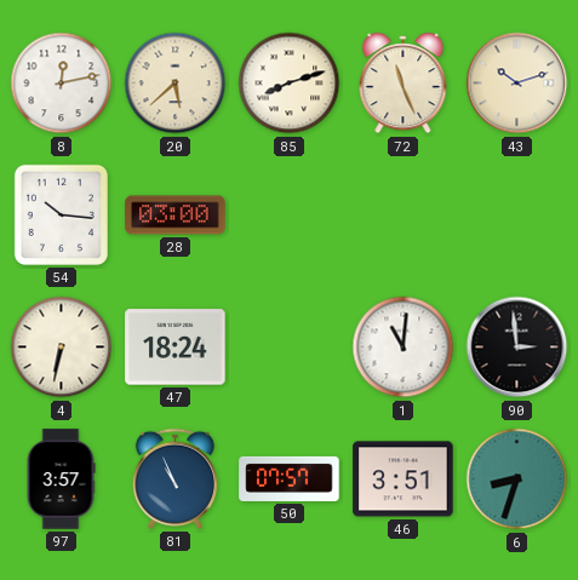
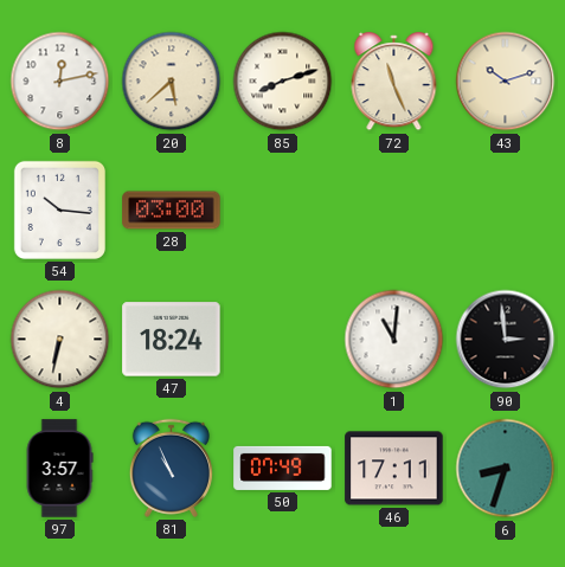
50: 07:57 -> 07:49 (283, 468)
46: 3:51 -> 17:11 (394, 469)
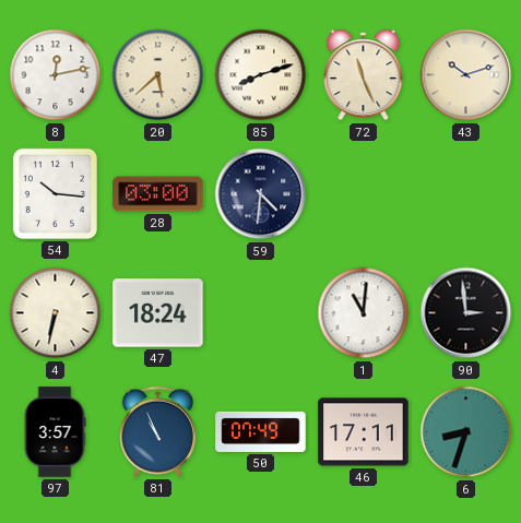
59: none -> 4:31 (261, 194)
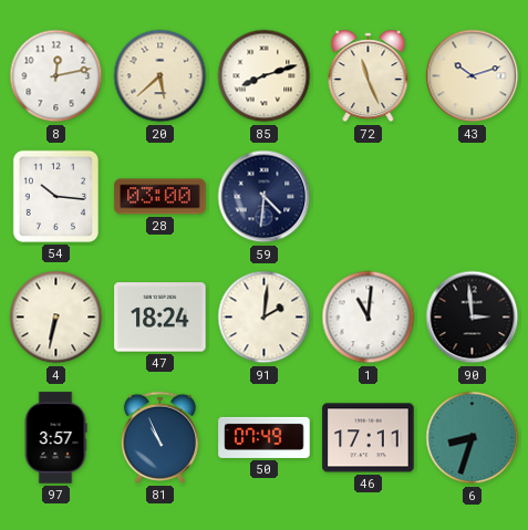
91: none -> 2:01 (265, 318)
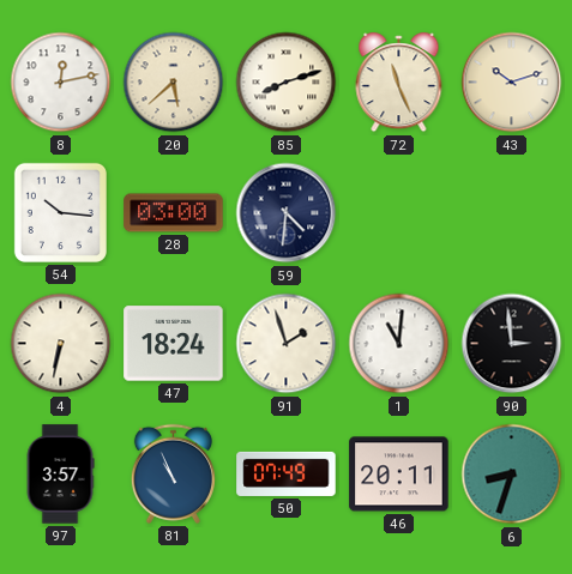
91: 2:01 -> 1:57 (287, 344)
46: 17:11 -> 20:11 (399, 475)
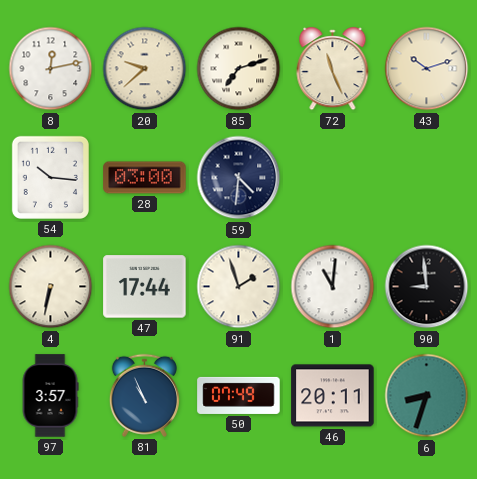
20: 5:38 -> 9:38 (145, 69)
85: 8:12 -> 7:12 (239, 69)
47: 18:24 -> 17:44 (145, 287)
90: 2:59 -> 8:59 (427, 287)
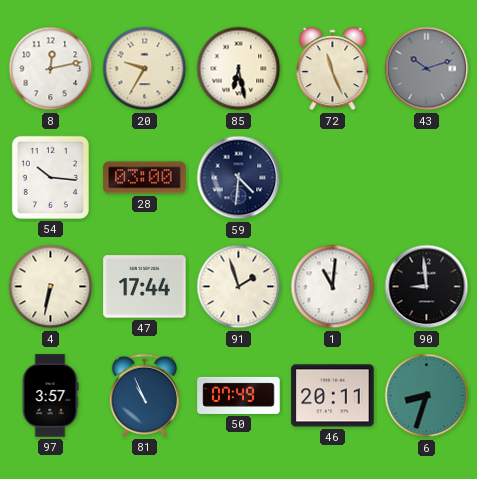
20: 9:38 -> 9:35 (145, 69)
85: 7:12 -> 6:28 (239, 69)
43 dial: cream -> grey (427, 69)
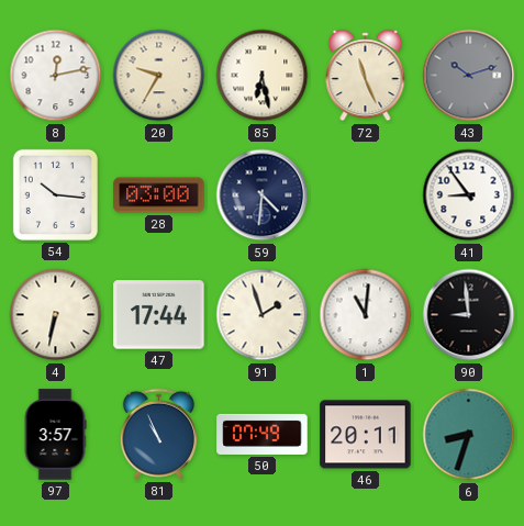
41: none -> 8:54 (469, 195)
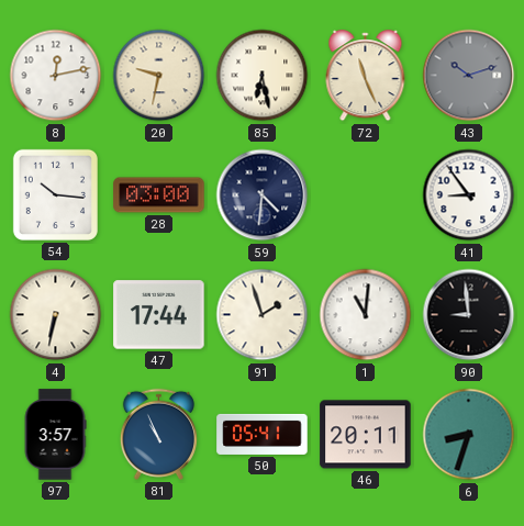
20: 9:35 -> 9:32 (159, 76)
50: 07:49 -> 05:41 (263, 434)
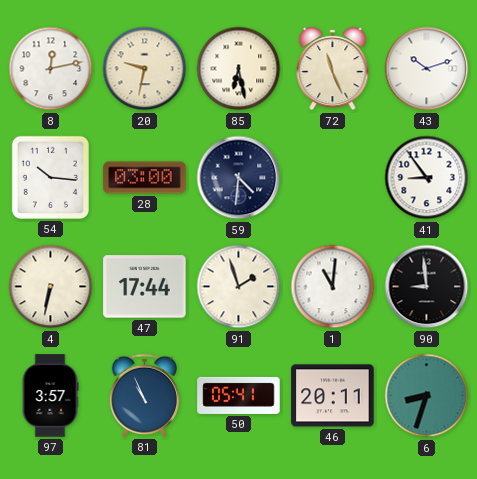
43 dial: grey -> white (427, 69)
